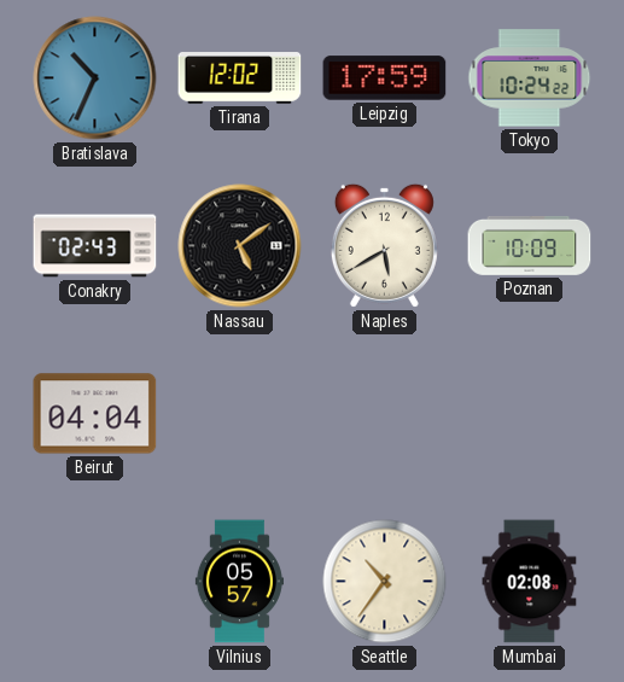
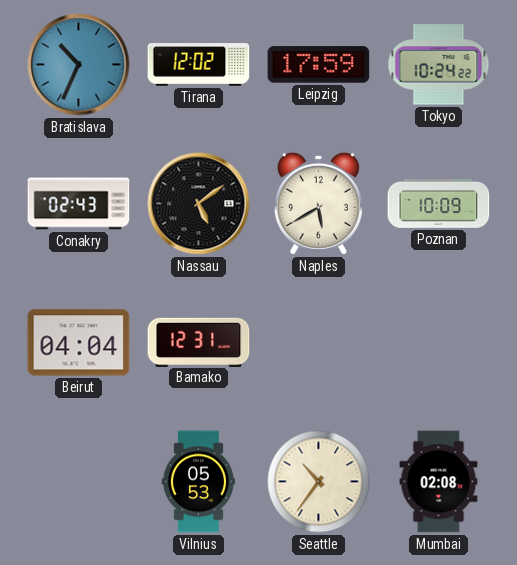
Bamako: none -> 12:31 (199, 342)
Vilnius: 05:57 -> 05:53 (198, 482)
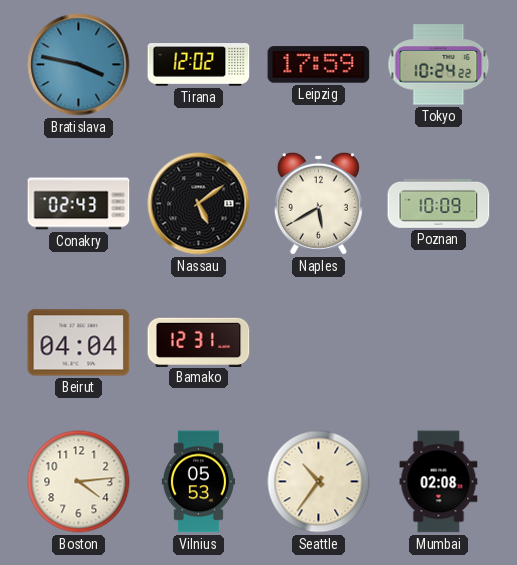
Bratislava: 10:34 -> 3:47 (79, 65)
Boston: none -> 4:14 (79, 482)
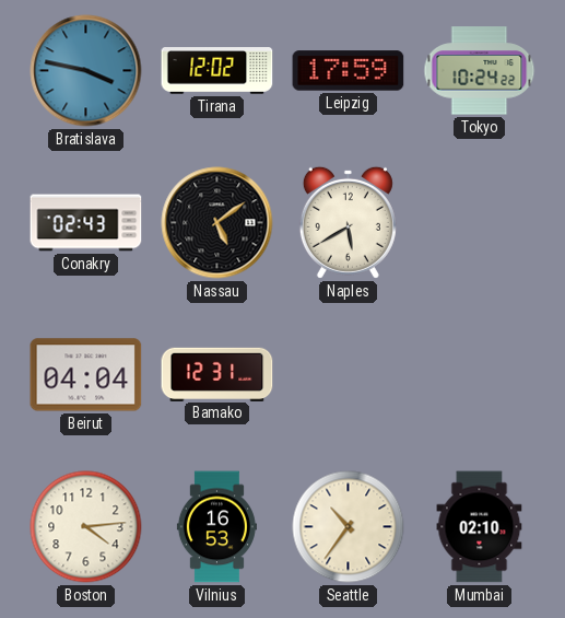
Poznan: 10:09 -> none (439, 203)
Vilnius: 05:53 -> 16:53 (216, 527)
Mumbai: 02:08 -> 02:10 (480, 527)
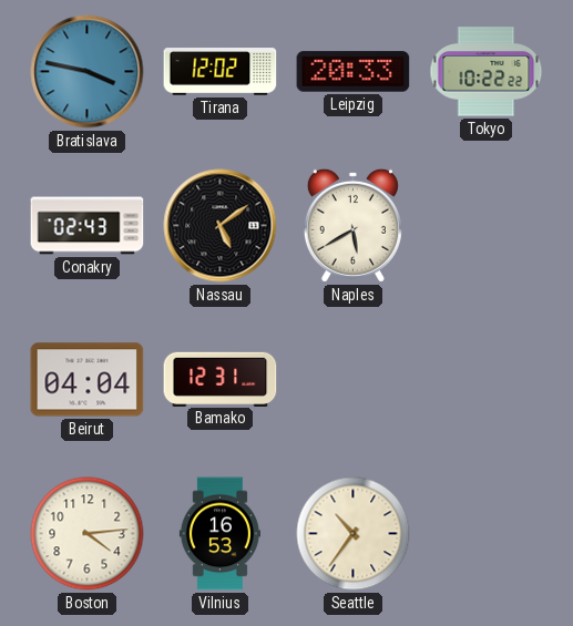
Leipzig: 17:59 -> 20:33 (354, 72)
Tokyo: 10:24 -> 10:22 (487, 72)
Mumbai: 02:10 -> none (480, 527)
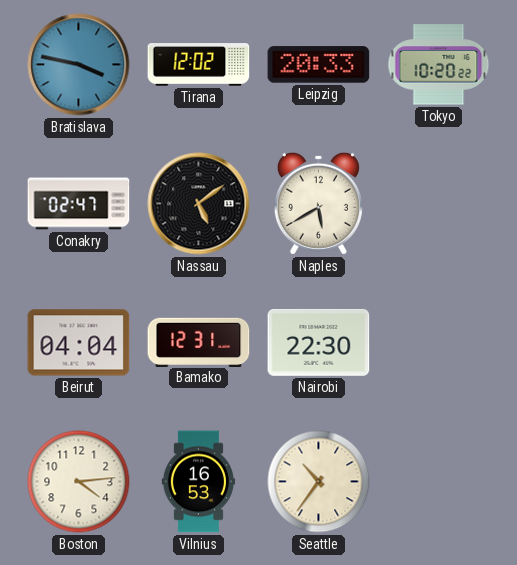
Tokyo: 10:22 -> 10:20 (439, 65)
Conakry: 02:43 -> 02:47 (79, 204)
Nairobi: none -> 22:30 (319, 342)
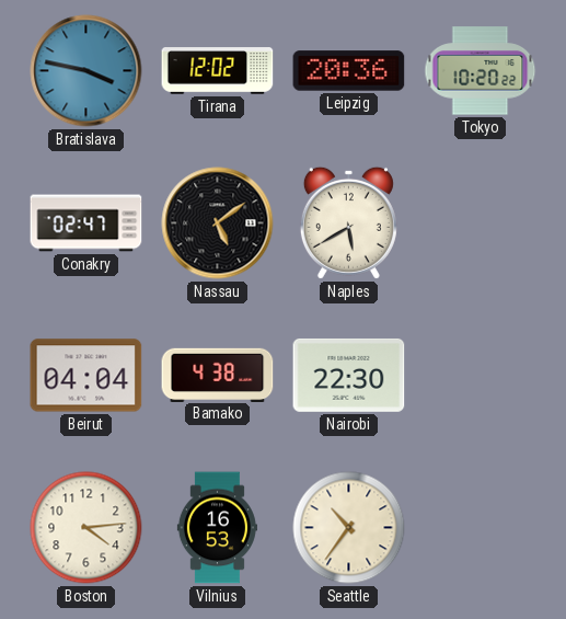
Leipzig: 20:33 -> 20:36 (349, 71)
Bamako: 12:31 -> 4:38 (218, 375)
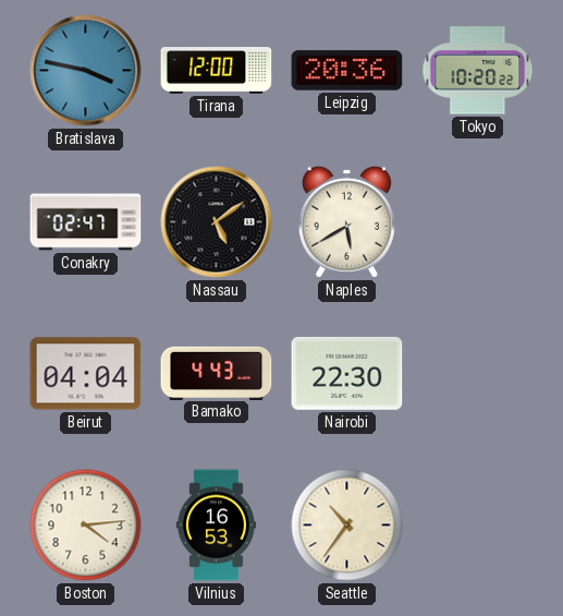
Tirana: 12:02 -> 12:00 (217, 71)
Bamako: 4:38 -> 4:43 (217, 373)
